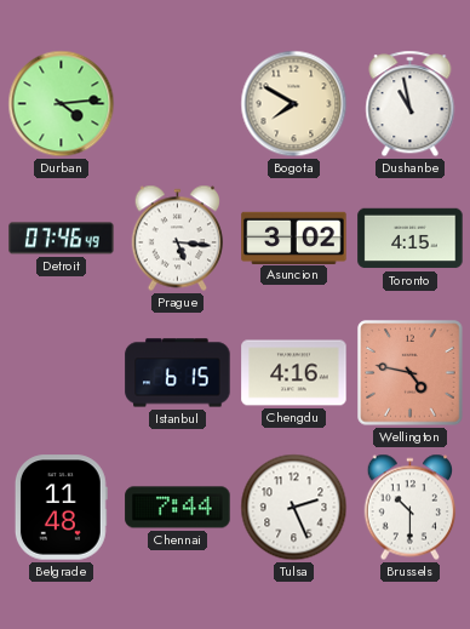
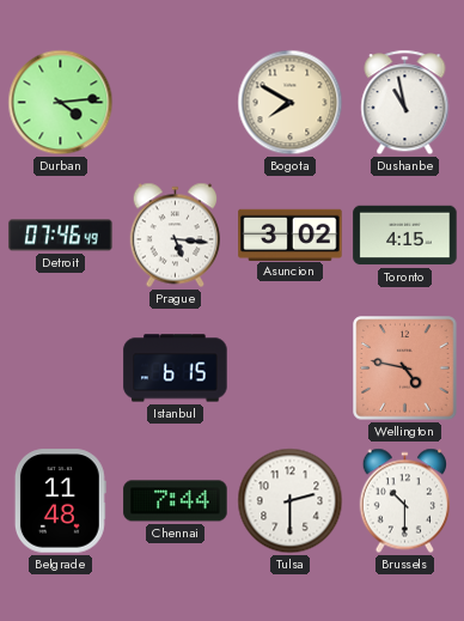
Chengdu: 4:16 -> none (294, 373)
Tulsa: 2:26 -> 2:30 (291, 501)
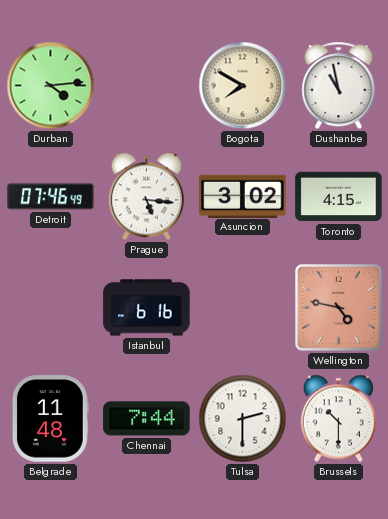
Istanbul: 6:15 -> 6:16 (147, 308)
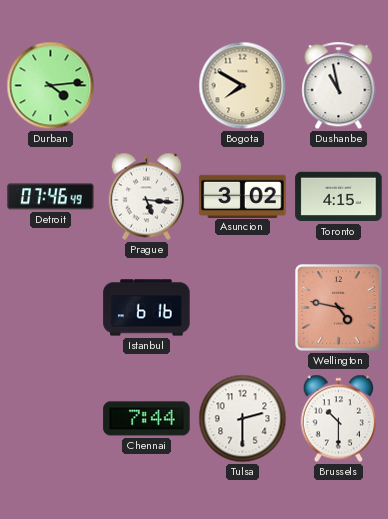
Belgrade: 11:48 -> none (50, 419)
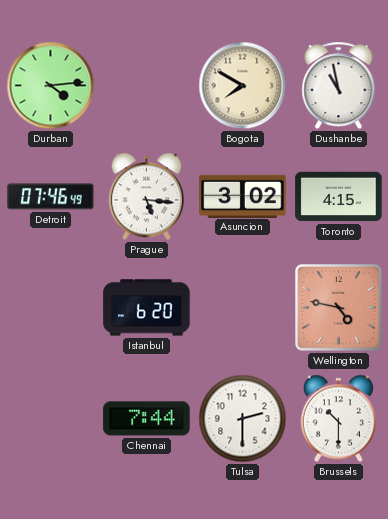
Istanbul: 6:16 -> 6:20 (147, 308)
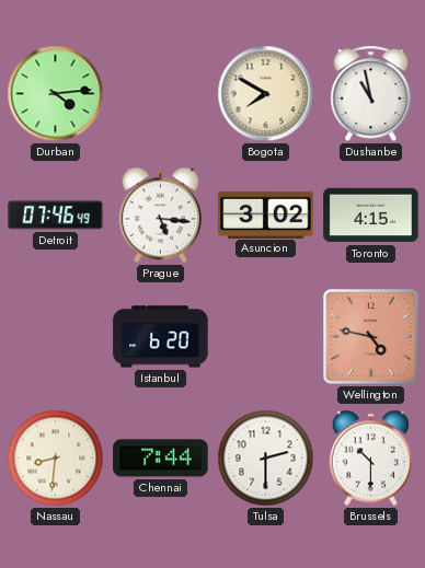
Nassau: none -> 8:31 (56, 459)
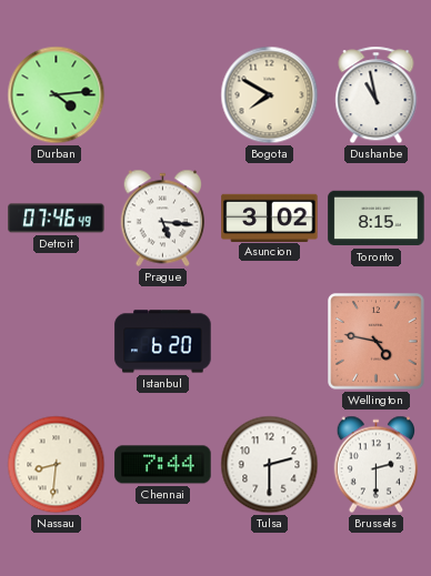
Toronto: 4:15 -> 8:15 (377, 219)
Brussels: 10:30 -> 2:30 (377, 465)
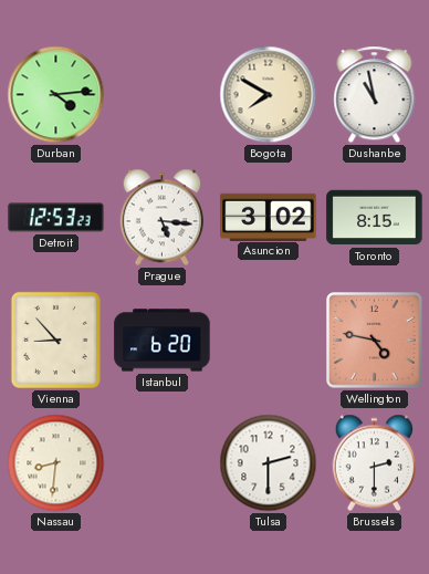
Detroit: 07:46 -> 12:53 (56, 218)
Vienna: none -> 8:53 (55, 340)
Chennai: 7:44 -> none (163, 465)
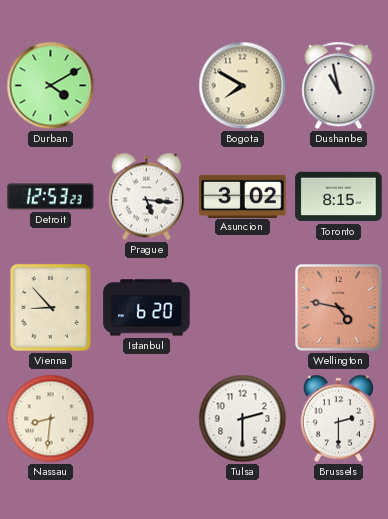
Durban: 4:14 -> 4:10 (51, 86)
